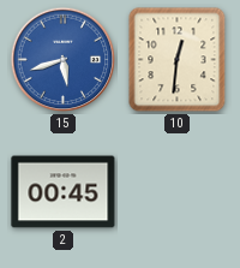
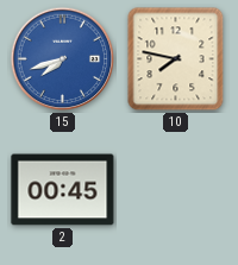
15: 5:42 -> 7:42 (63, 59)
10: 12:31 -> 7:47 (176, 59)
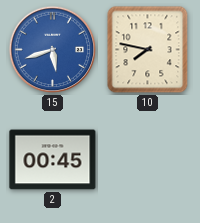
15: 7:42 -> 5:42 (53, 50)
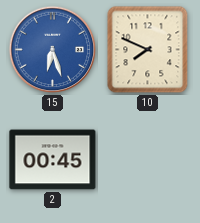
15: 5:42 -> 6:27 (53, 50)
10: 7:47 -> 7:49 (148, 50)
